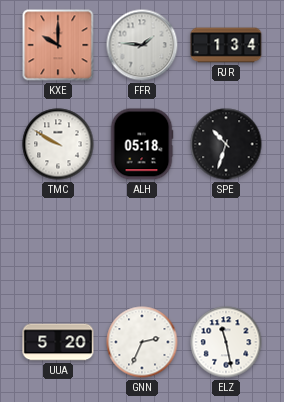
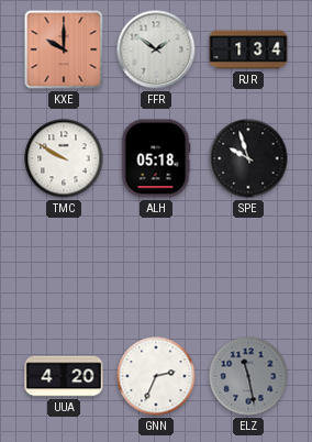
FFR: 1:46 -> 1:51 (156, 49)
SPE: 10:33 -> 9:57 (248, 158)
UUA: 5:20 -> 4:20 (64, 376)
ELZ dial: white -> grey (248, 376)
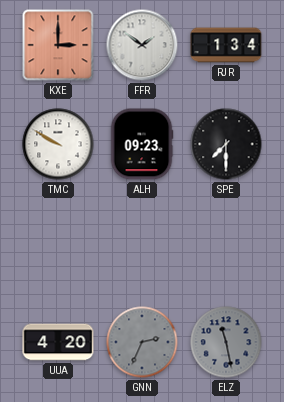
KXE: 10:00 -> 3:00 (58, 45)
ALH: 05:18 -> 09:23 (142, 144)
SPE: 9:57 -> 7:30 (226, 144)
GNN dial: white -> grey (142, 342)
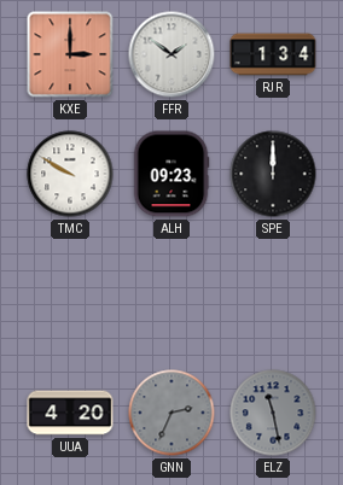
SPE: 7:30 -> 12:00 (273, 174)
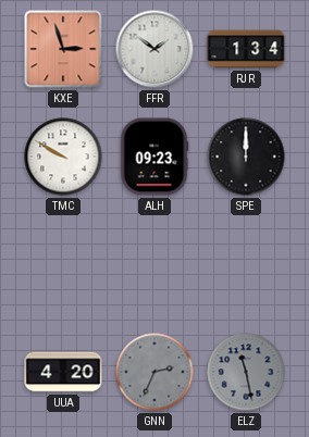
KXE: 3:00 -> 2:57 (63, 49)
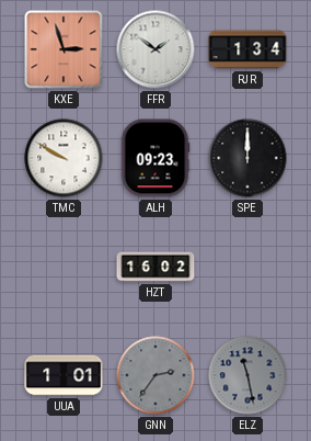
HZT: none -> 16:02 (155, 267)
UUA: 4:20 -> 1:01 (64, 375)
GNN: 2:34 -> 2:36 (155, 375)
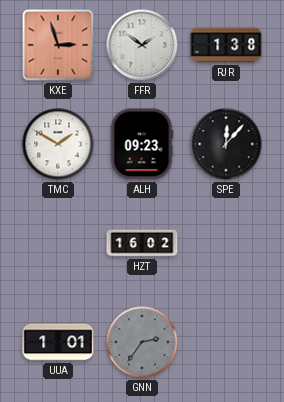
RJR: 1:34 -> 1:38 (226, 45)
TMC: 9:50 -> 1:50 (58, 144)
SPE: 12:00 -> 12:07 (226, 144)
ELZ: 11:28 -> none (247, 375)
